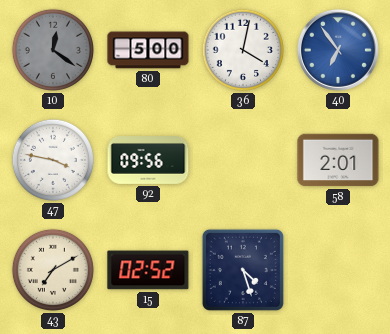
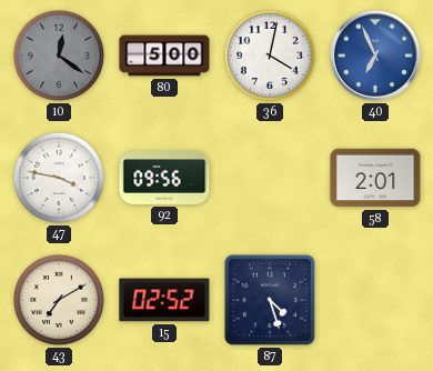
40: 6:54 -> 6:56 (375, 56)
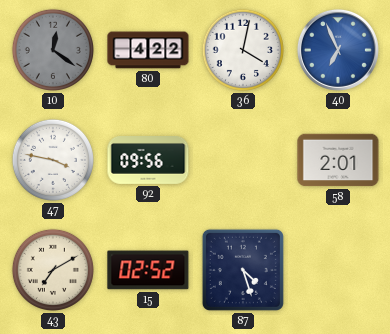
80: 5:00 -> 4:22 (148, 50)
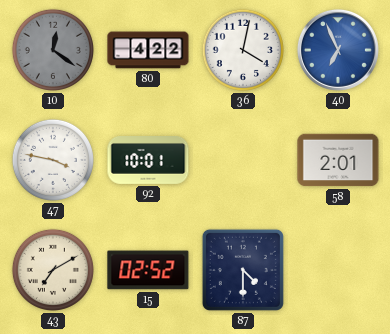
92: 09:56 -> 10:01 (148, 161)
87: 4:27 -> 4:30 (243, 270)
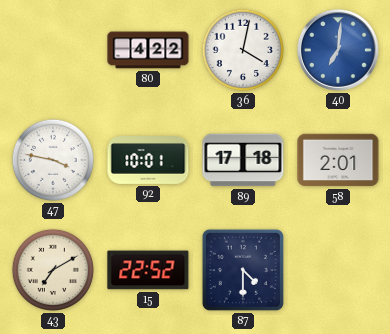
10: 12:21 -> none (53, 50)
40: 6:56 -> 7:01 (338, 50)
89: none -> 17:18 (243, 160)
15: 02:52 -> 22:52 (148, 270)
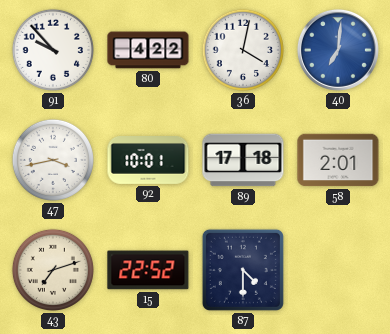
91: none -> 9:53 (53, 50)
47: 3:47 -> 3:43 (53, 160)
43: 7:10 -> 7:12 (53, 270)
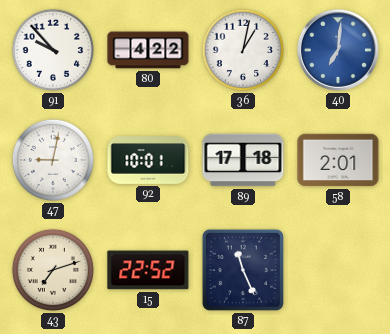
36: 4:02 -> 1:02 (243, 50)
47: 3:43 -> 9:02 (53, 160)
87: 4:30 -> 11:26 (243, 270)
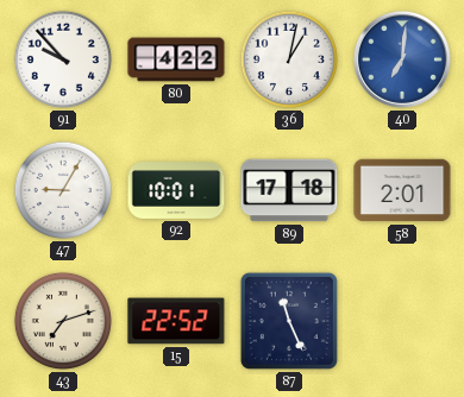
47: 9:02 -> 9:05 (63, 190)
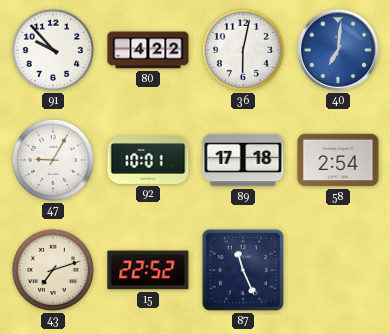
36: 1:02 -> 6:02 (243, 50)
58: 2:01 -> 2:54 (338, 160)
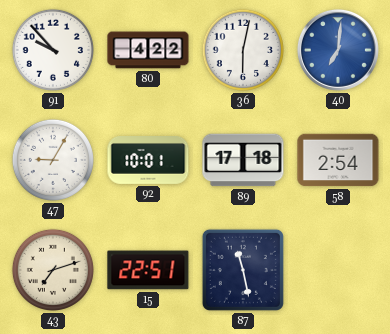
15: 22:52 -> 22:51 (148, 270)
87: 11:26 -> 11:28 (243, 270)
